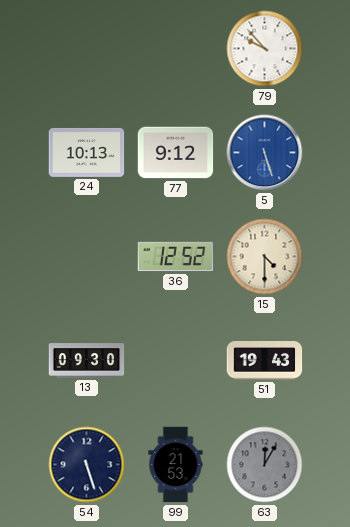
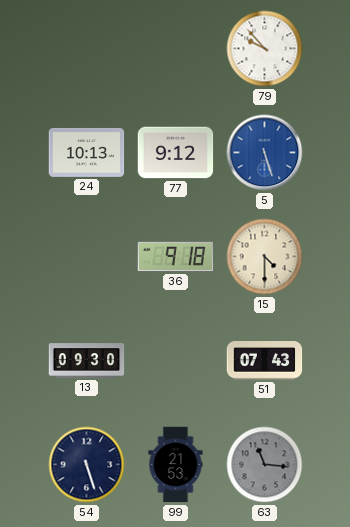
36: 12:52 -> 9:18 (176, 257)
51: 19:43 -> 07:43 (265, 361)
63: 12:05 -> 11:16 (265, 465)
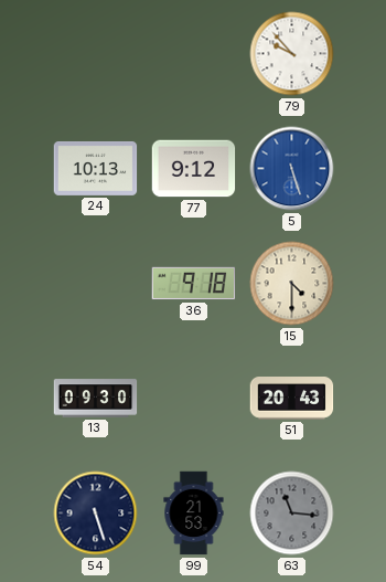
51: 07:43 -> 20:43 (292, 399)
